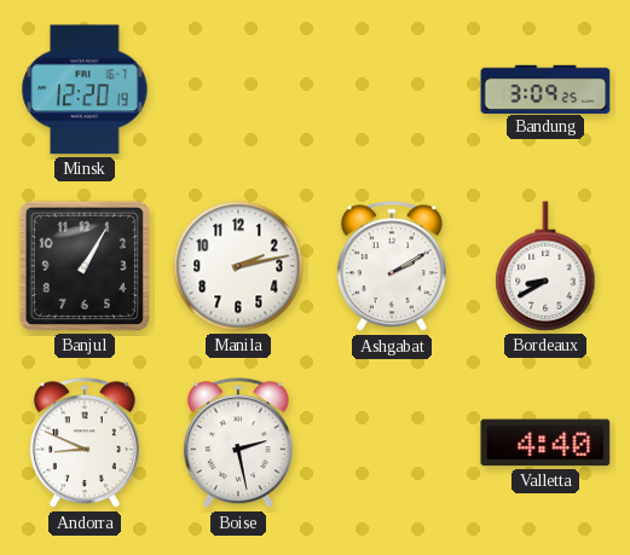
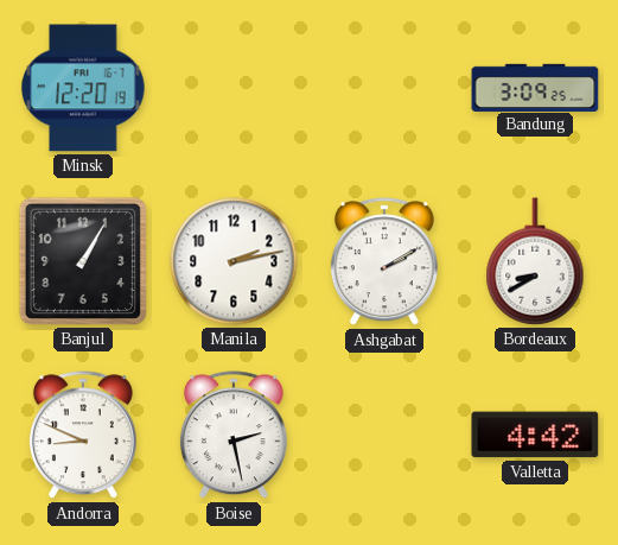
Valletta: 4:40 -> 4:42 (535, 435)
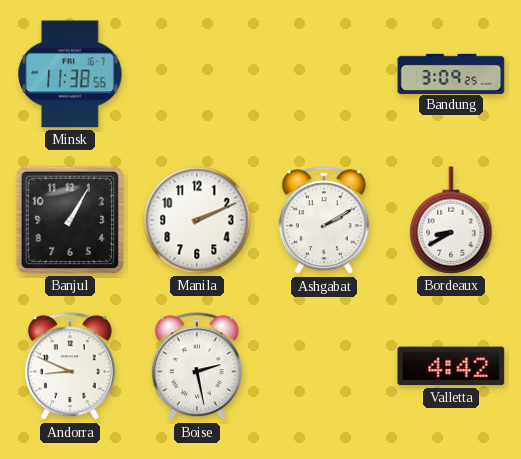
Minsk: 12:20 -> 11:38 (70, 74)
Manila: 2:13 -> 2:11 (197, 220)
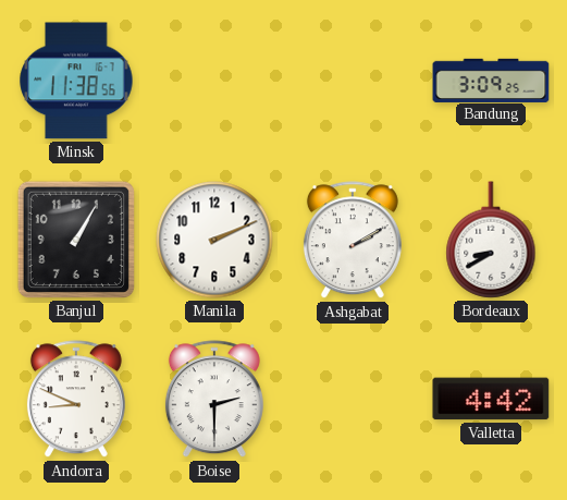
Boise: 2:28 -> 2:30 (214, 400)
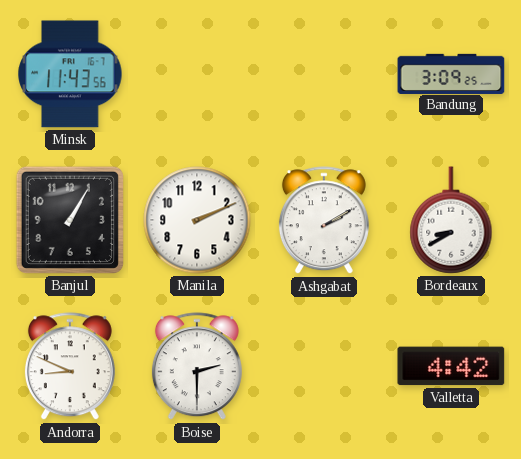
Minsk: 11:38 -> 11:43 (70, 74)
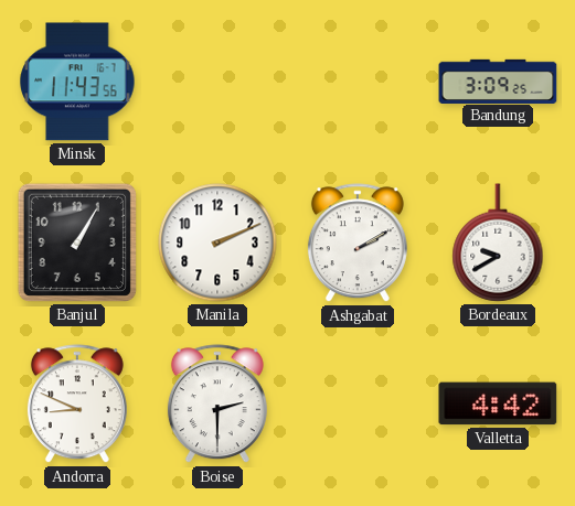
Bordeaux: 8:40 -> 9:40 (498, 243)
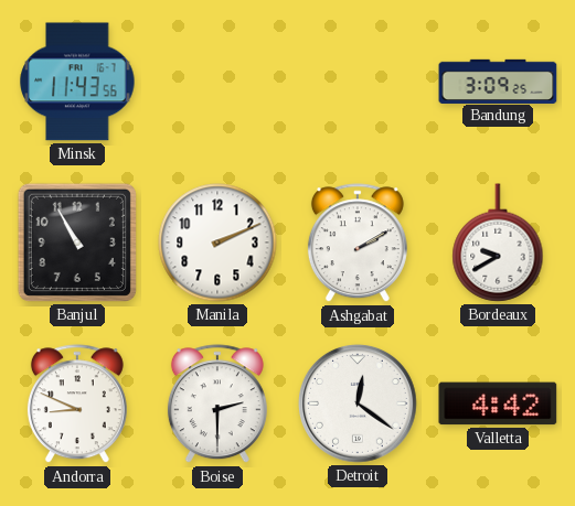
Banjul: 1:05 -> 10:55 (77, 243)
Detroit: none -> 12:21 (359, 405)
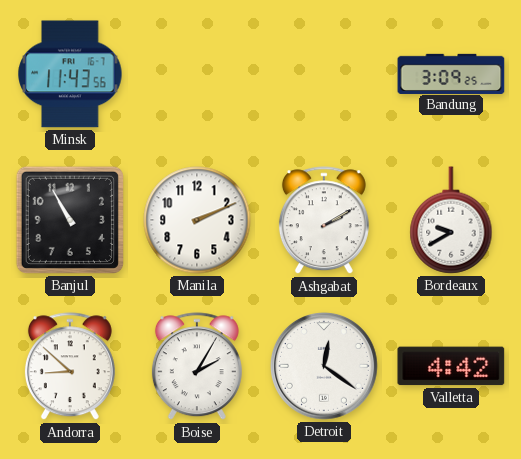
Andorra: 8:49 -> 8:52 (70, 367)
Boise: 2:30 -> 2:05 (197, 367)
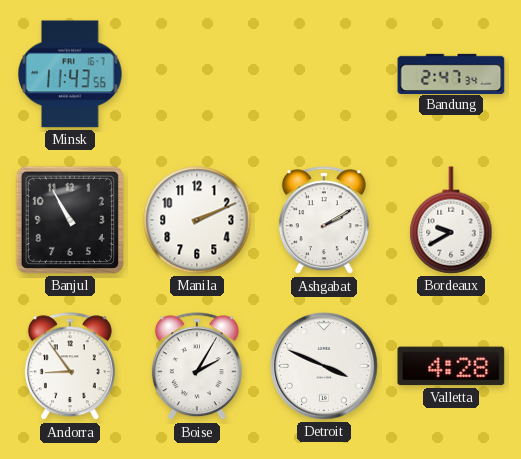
Bandung: 3:09 -> 2:47 (451, 73)
Andorra: 8:52 -> 8:54 (70, 367)
Detroit: 12:21 -> 3:49 (325, 367)
Valletta: 4:42 -> 4:28 (451, 366)
